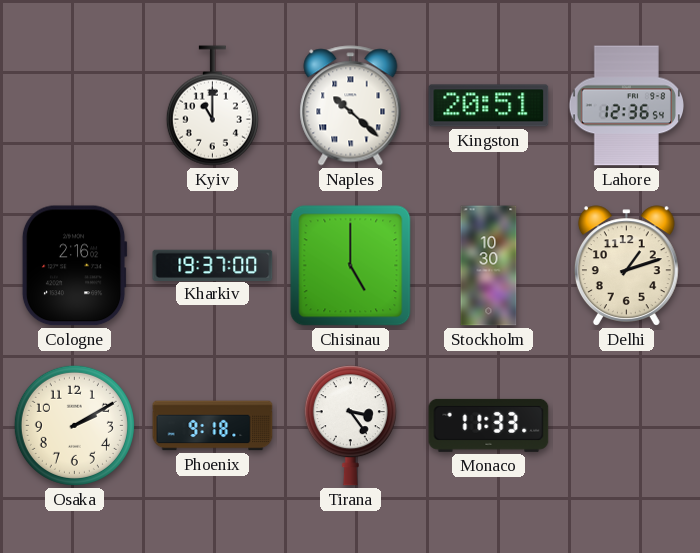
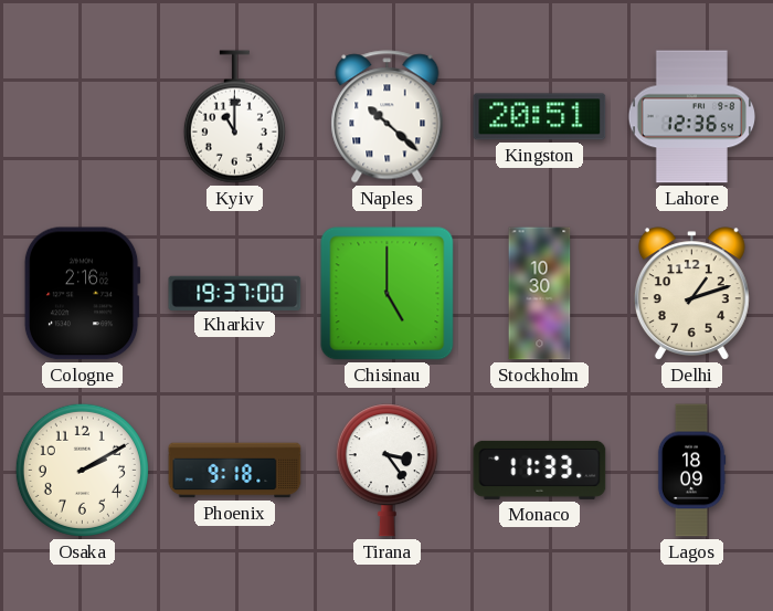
Lagos: none -> 18:09 (691, 471)
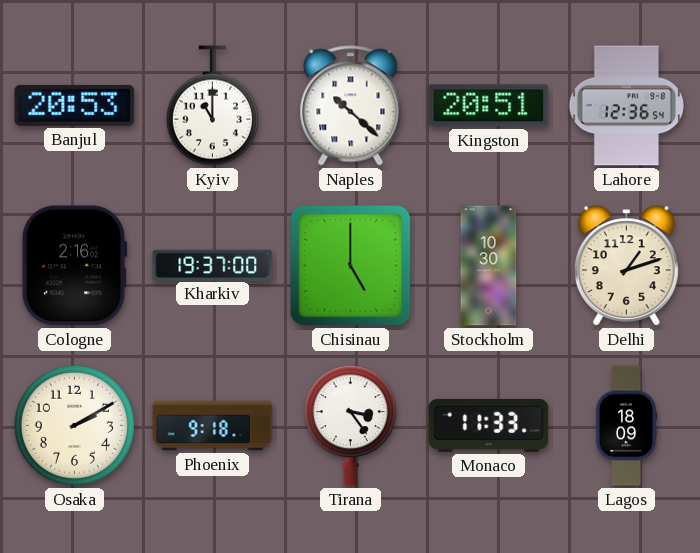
Banjul: none -> 20:53 (75, 105)
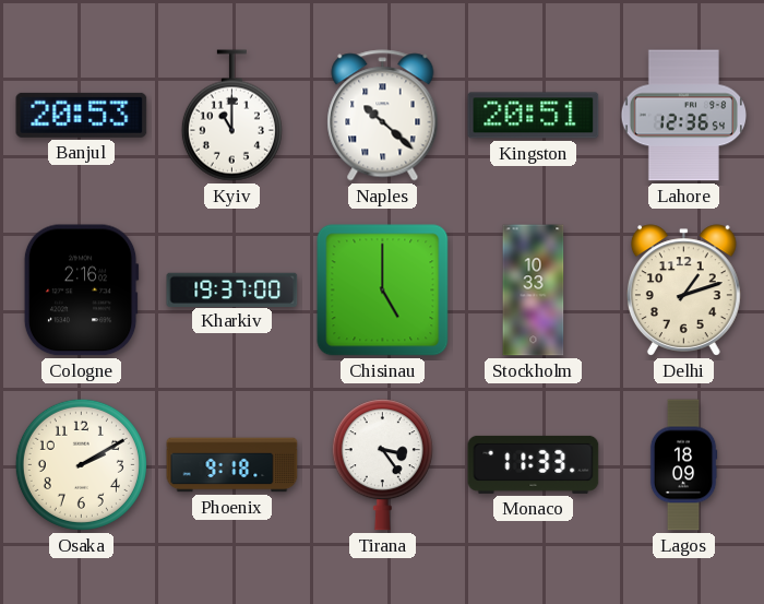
Stockholm: 10:30 -> 10:33 (534, 291)
